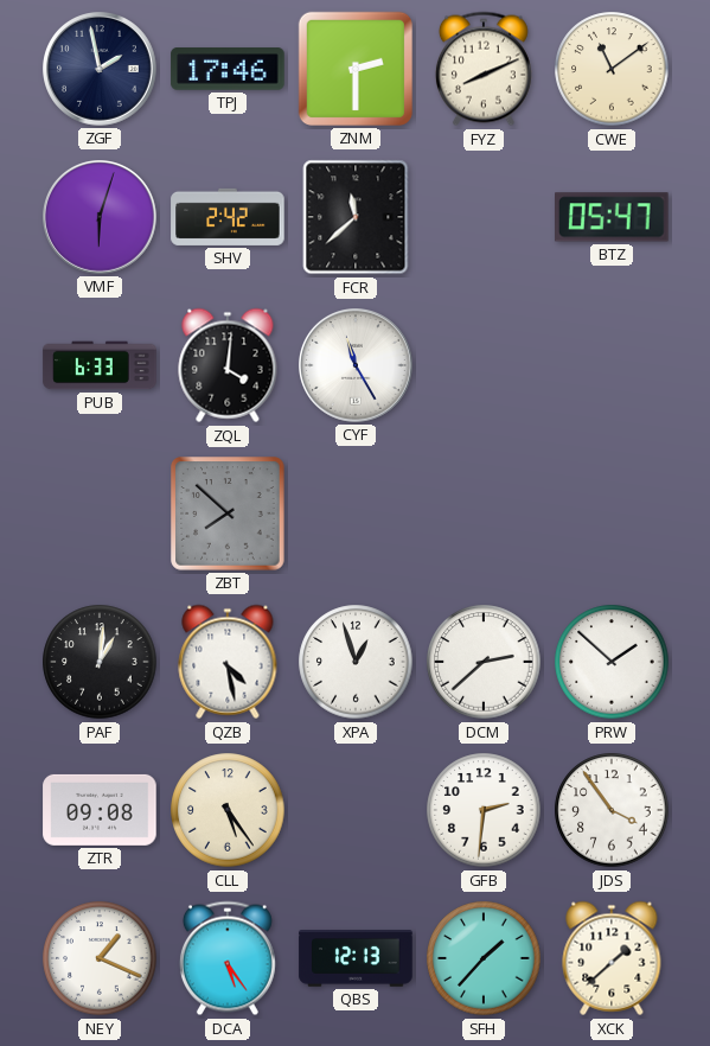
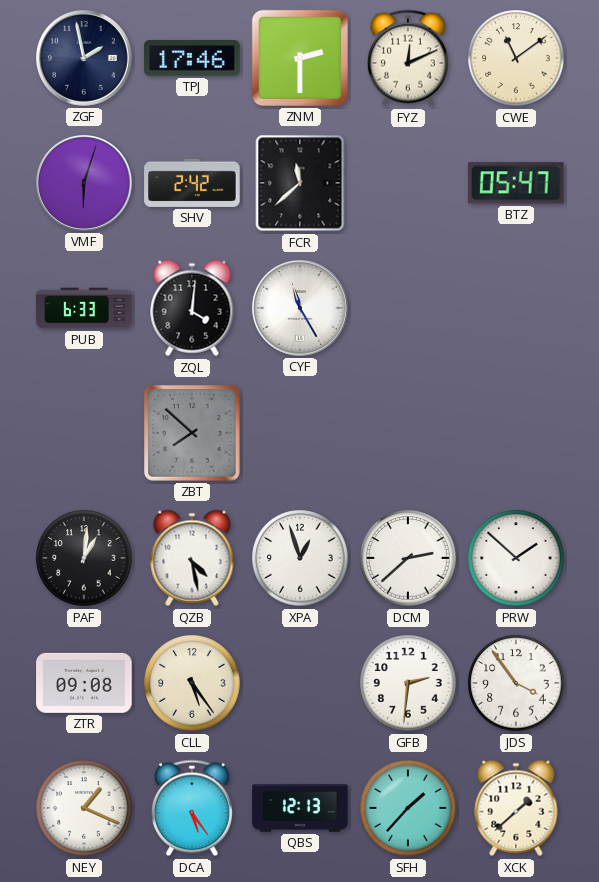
FYZ: 8:11 -> 12:11 (408, 58)
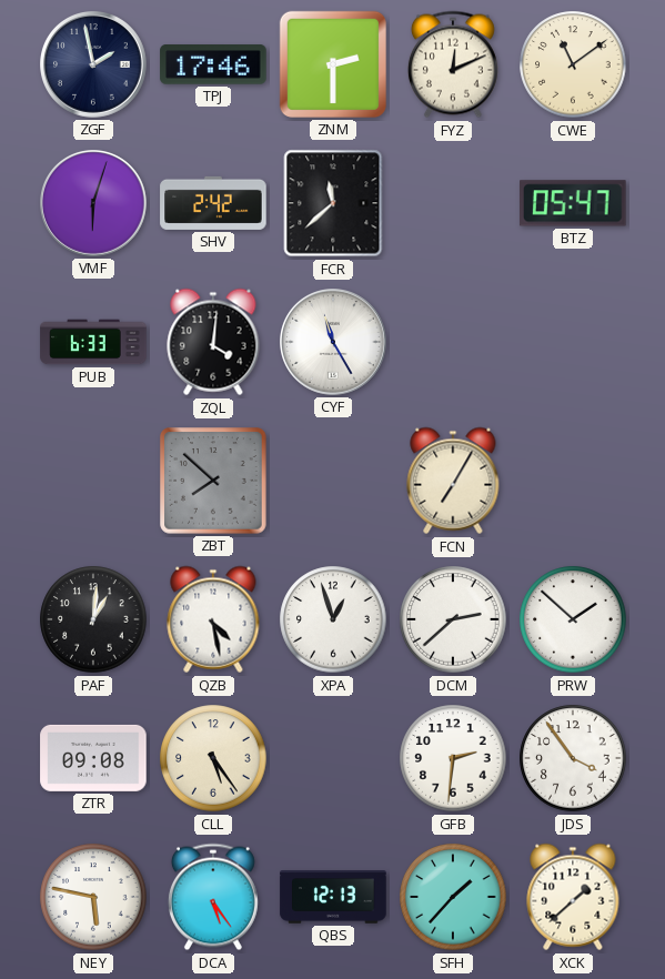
FCN: none -> 7:05 (453, 481)
NEY: 1:19 -> 5:47 (93, 897)
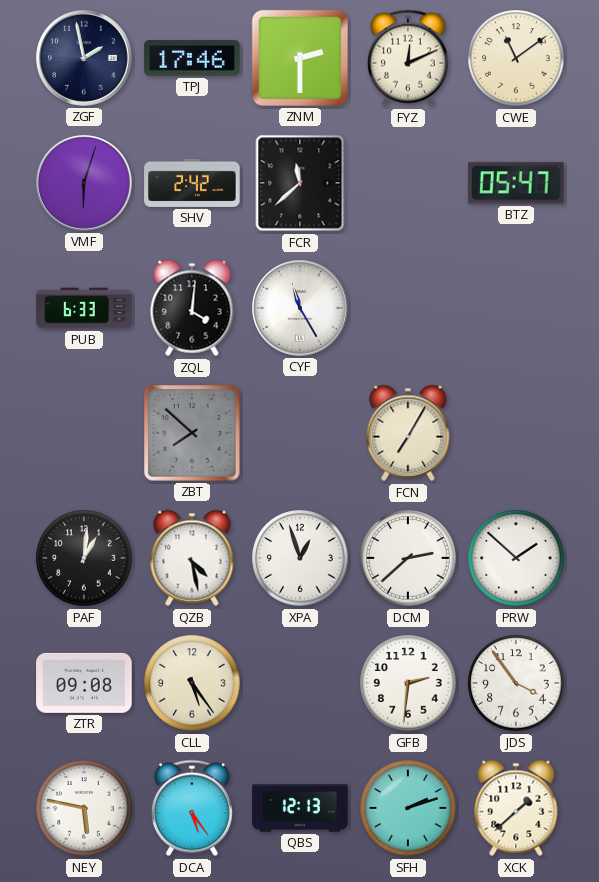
SFH: 1:37 -> 2:12 (408, 808)
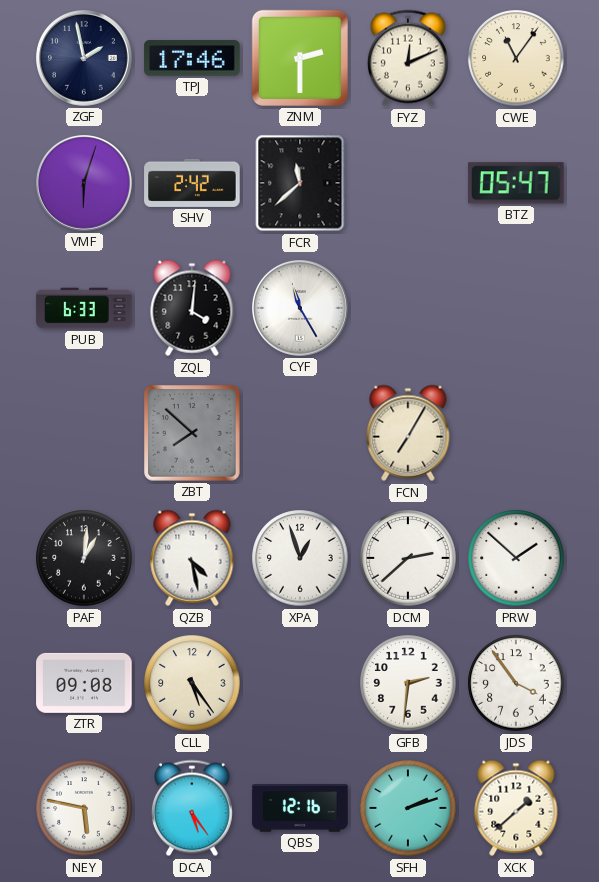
CWE: 11:09 -> 11:06 (516, 58)
QBS: 12:13 -> 12:16 (300, 808)
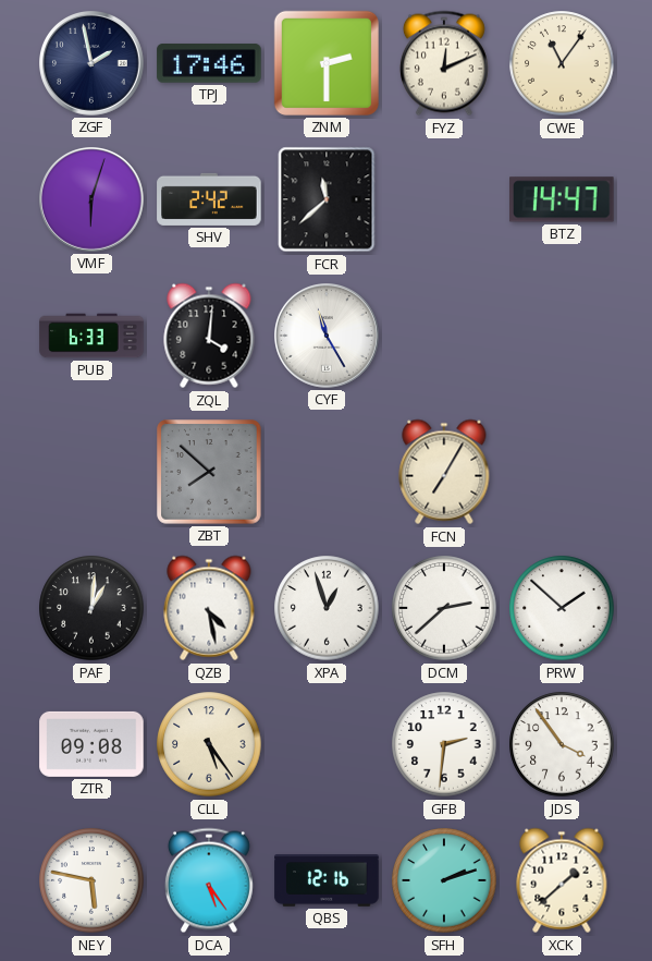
BTZ: 05:47 -> 14:47 (563, 199)
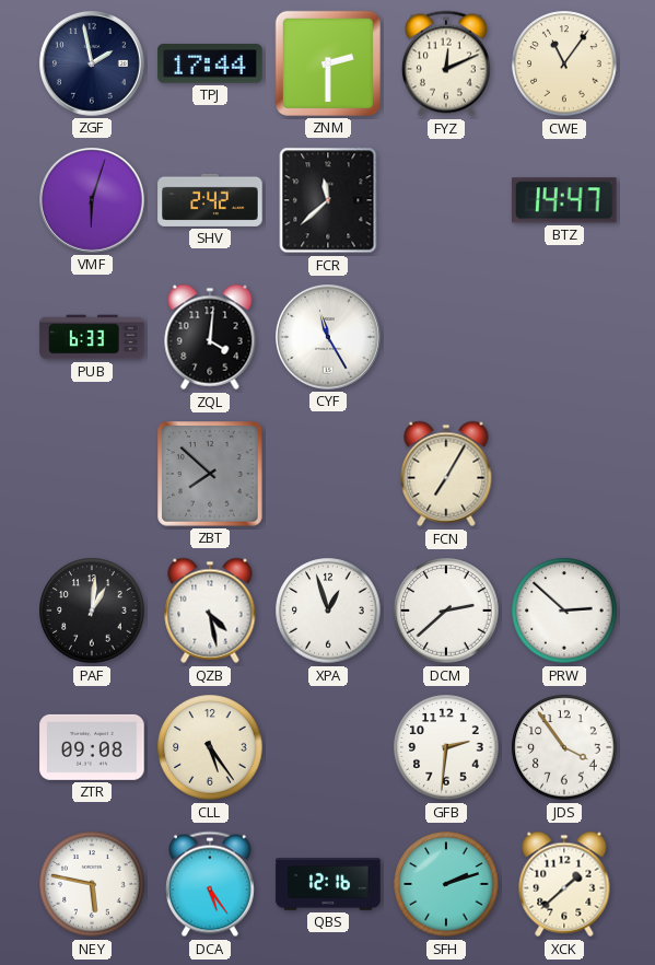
TPJ: 17:46 -> 17:44 (210, 63)
PRW: 1:52 -> 2:52 (564, 611)
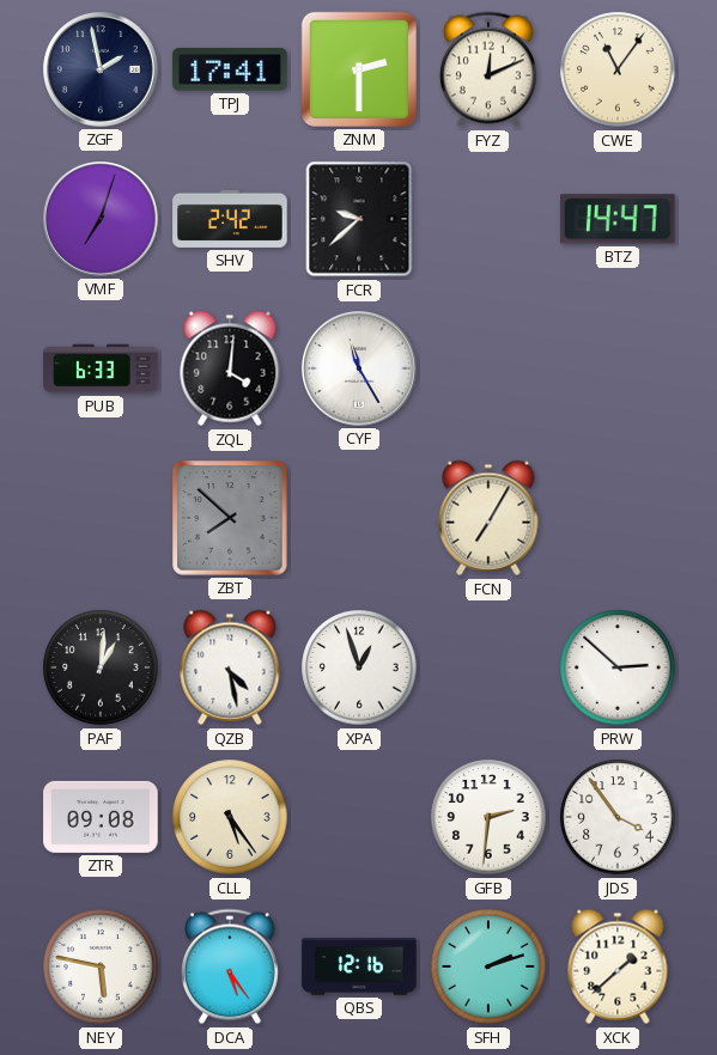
TPJ: 17:44 -> 17:41 (230, 69)
VMF: 6:03 -> 7:03 (102, 220)
FCR: 11:38 -> 9:38 (359, 219)
DCM: 2:38 -> none (446, 611)
